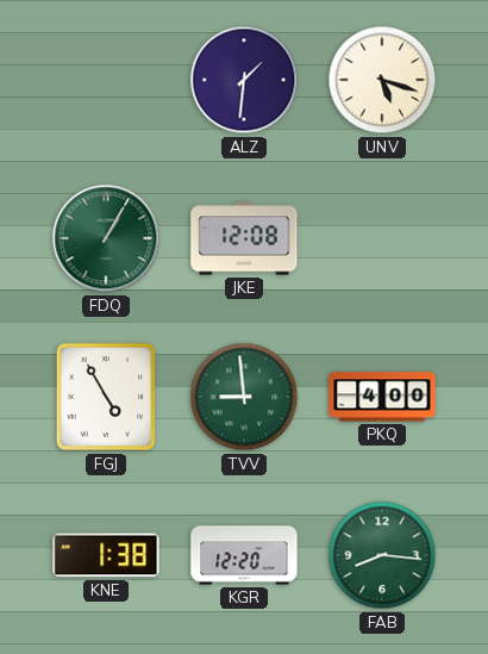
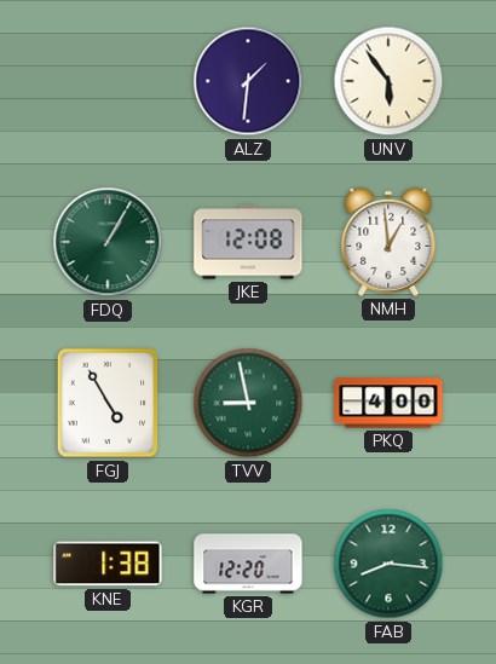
UNV: 5:18 -> 5:54 (388, 81)
NMH: none -> 12:59 (388, 242)
TVV: 8:59 -> 8:58 (248, 403)
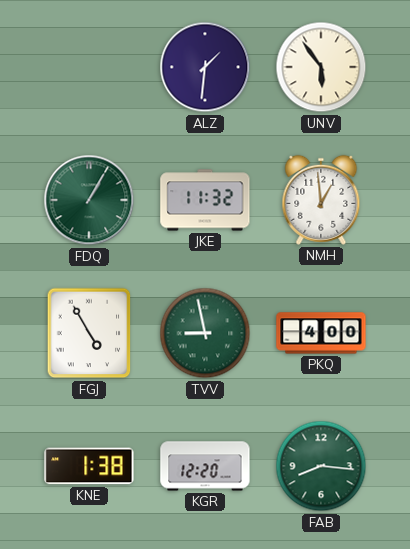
JKE: 12:08 -> 11:32 (205, 200)
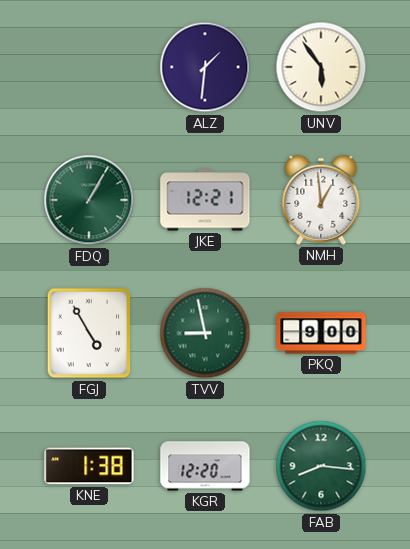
JKE: 11:32 -> 12:21 (205, 200)
PKQ: 4:00 -> 9:00 (321, 333)
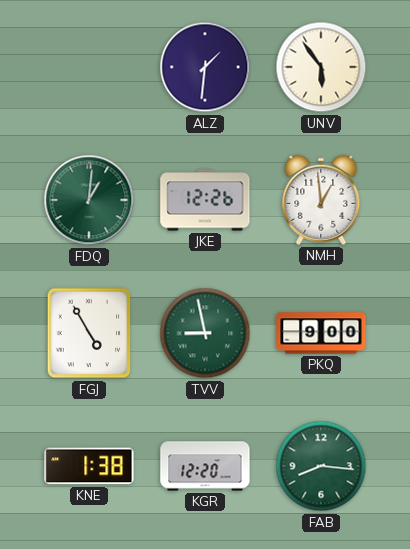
FDQ: 1:05 -> 1:01 (89, 200)
JKE: 12:21 -> 12:26 (205, 200)
